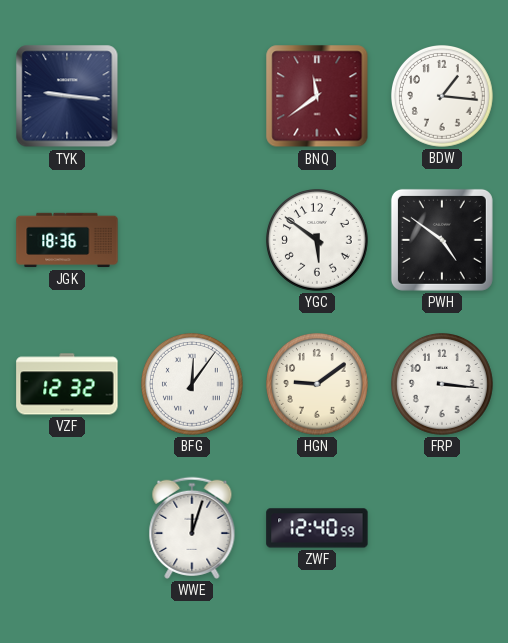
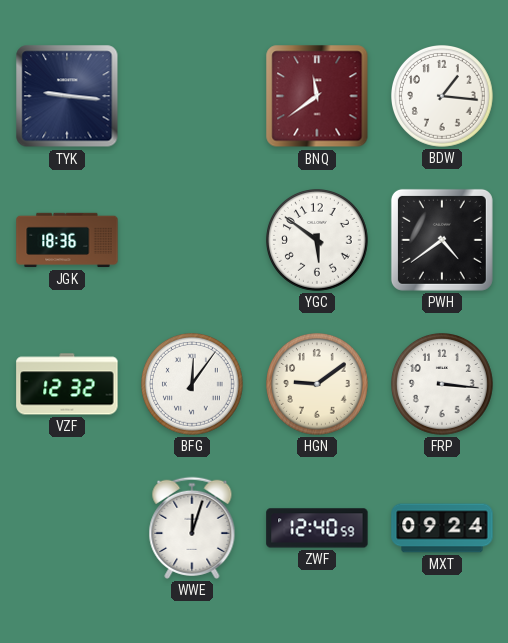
PWH: 4:51 -> 4:39 (442, 240)
MXT: none -> 09:24 (442, 528)
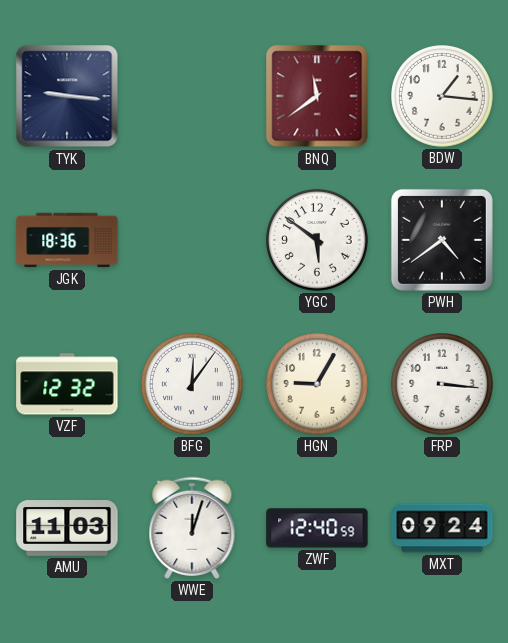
HGN: 9:09 -> 9:05 (318, 385)
AMU: none -> 11:03 (67, 528)
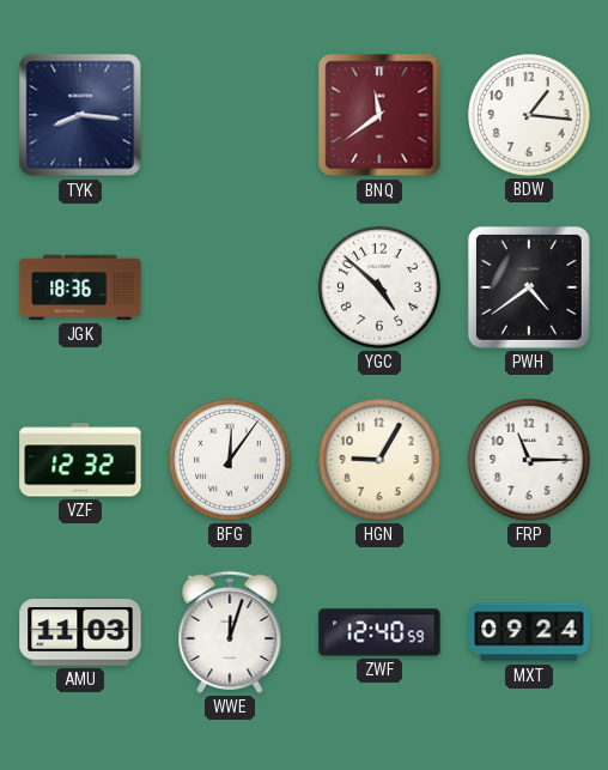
TYK: 9:16 -> 8:16 (80, 115)
YGC: 5:51 -> 4:52 (381, 289)
FRP: 3:16 -> 11:15 (530, 461)
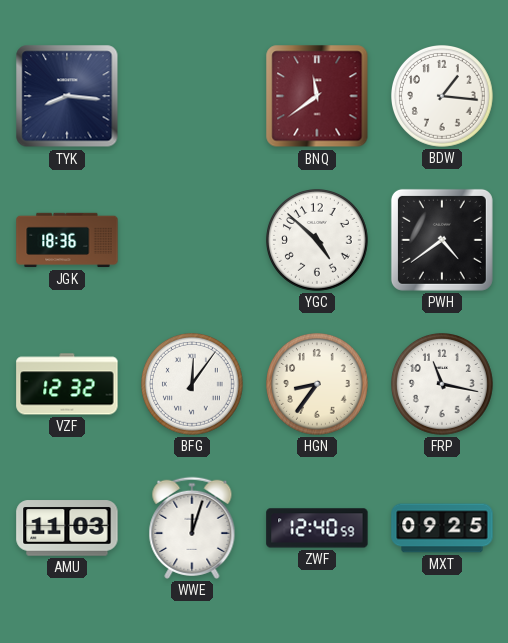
HGN: 9:05 -> 8:36 (318, 385)
FRP: 11:15 -> 11:17 (443, 385)
MXT: 09:24 -> 09:25 (442, 528)
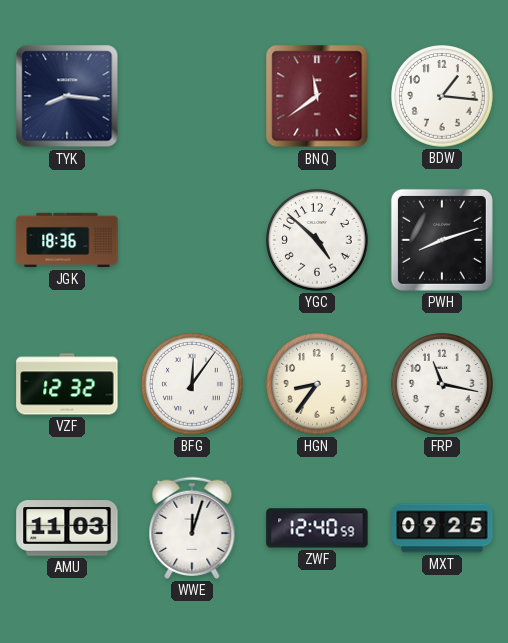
PWH: 4:39 -> 8:12 (442, 240)
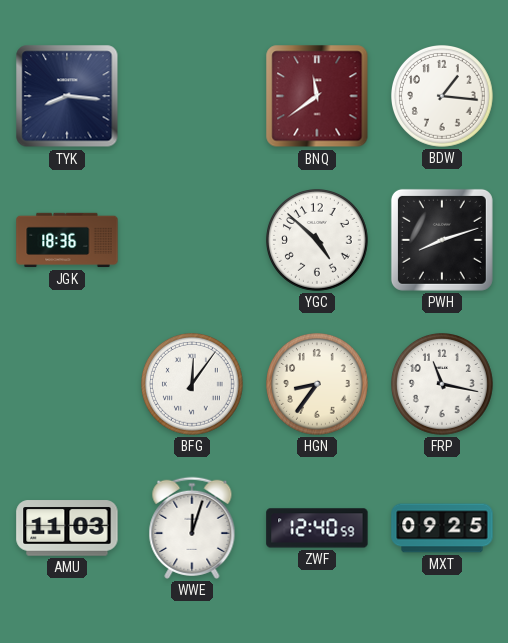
VZF: 12:32 -> none (67, 384)
